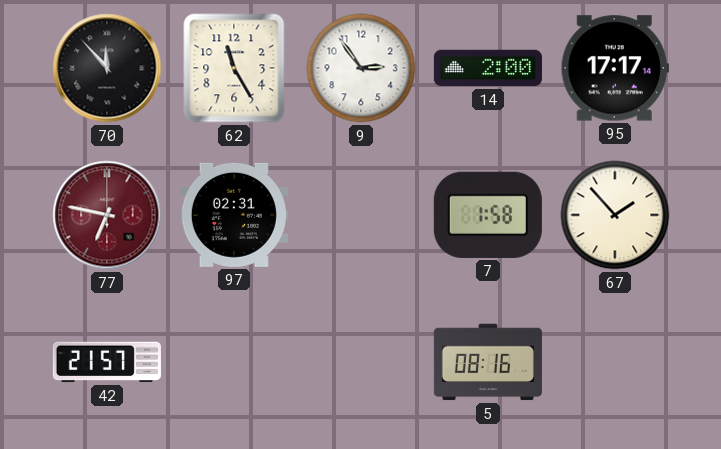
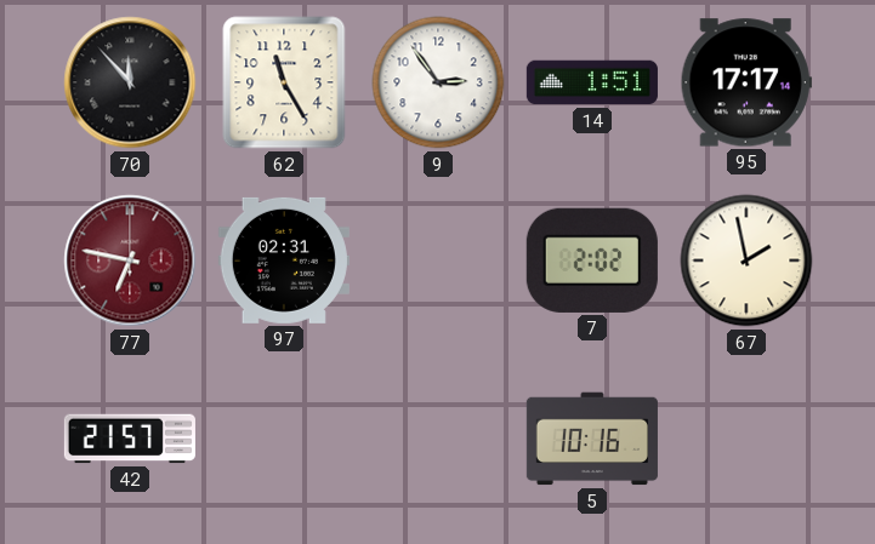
14: 2:00 -> 1:51 (592, 82)
7: 1:58 -> 2:02 (592, 260)
67: 1:53 -> 1:58 (746, 260)
5: 08:16 -> 10:16 (592, 439)
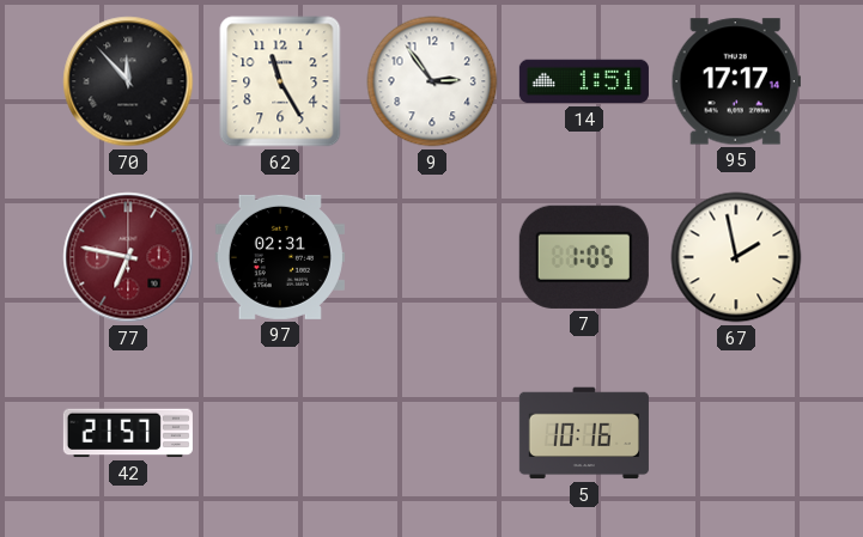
7: 2:02 -> 1:05 (584, 257)
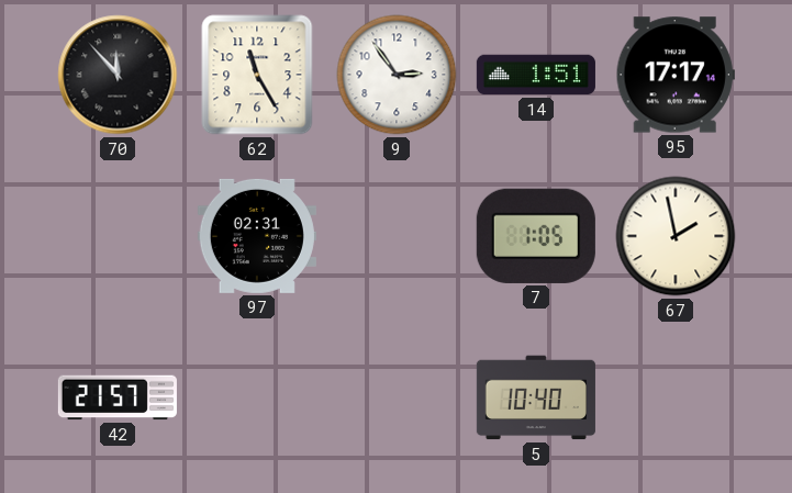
77: 6:47 -> none (128, 257)
5: 10:16 -> 10:40 (536, 397)
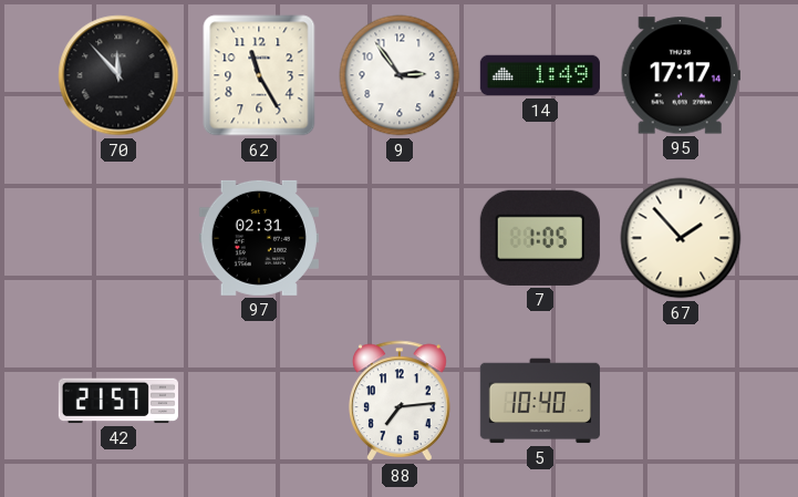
14: 1:51 -> 1:49 (540, 75)
67: 1:58 -> 1:53 (681, 238)
88: none -> 7:14 (400, 401)
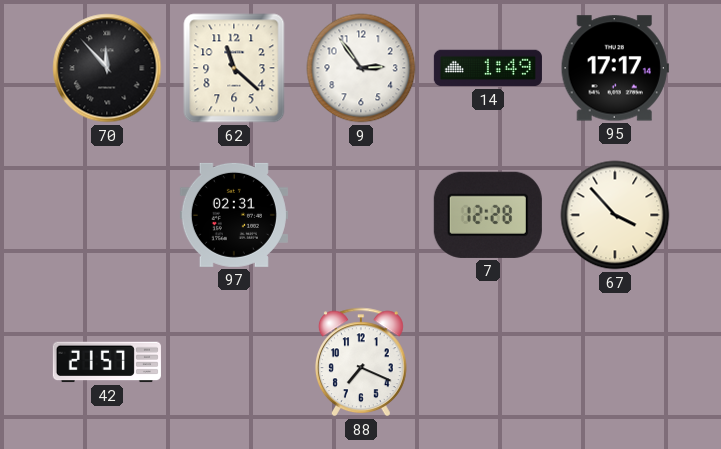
62: 11:25 -> 11:22 (234, 68)
7: 1:05 -> 12:28 (488, 215)
67: 1:53 -> 3:53 (615, 215)
88: 7:14 -> 7:19 (361, 362)
5: 10:40 -> none (540, 401)
